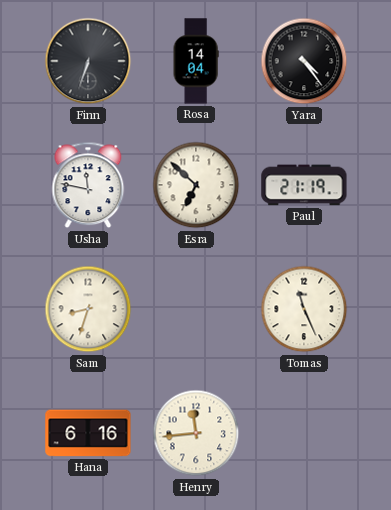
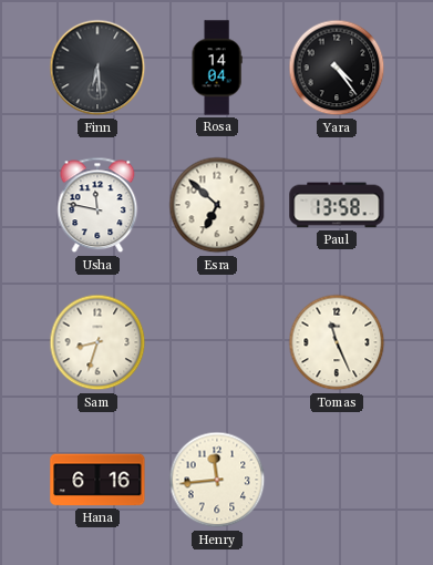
Finn: 6:33 -> 6:29 (97, 68)
Paul: 21:19 -> 13:58 (337, 205)
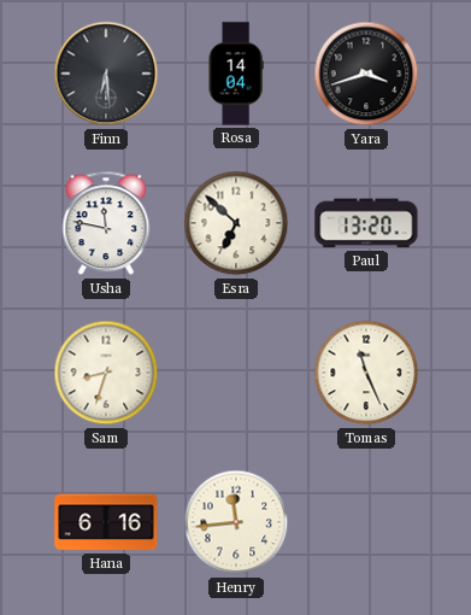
Yara: 4:24 -> 3:42 (366, 74)
Paul: 13:58 -> 13:20 (366, 223)
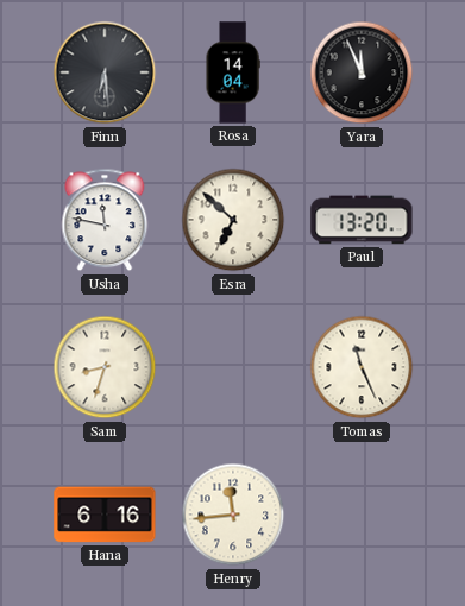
Yara: 3:42 -> 11:56 (362, 72)
